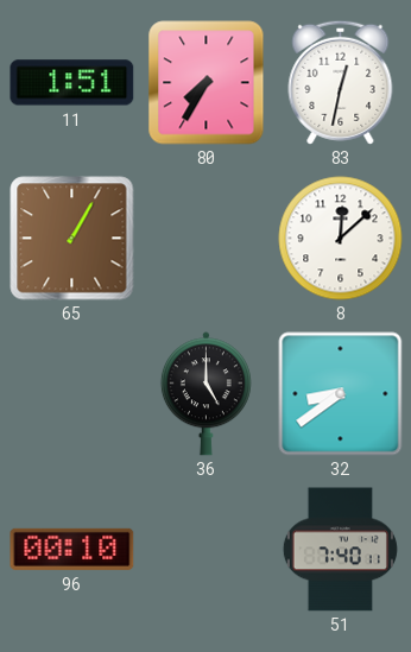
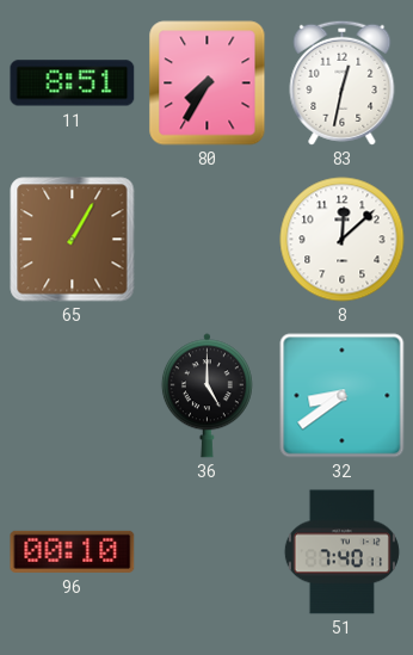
11: 1:51 -> 8:51 (73, 84)
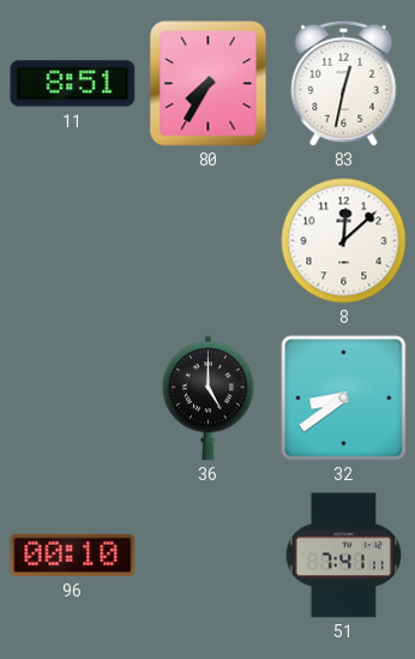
65: 1:05 -> none (73, 240)
51: 7:40 -> 7:41 (343, 556)
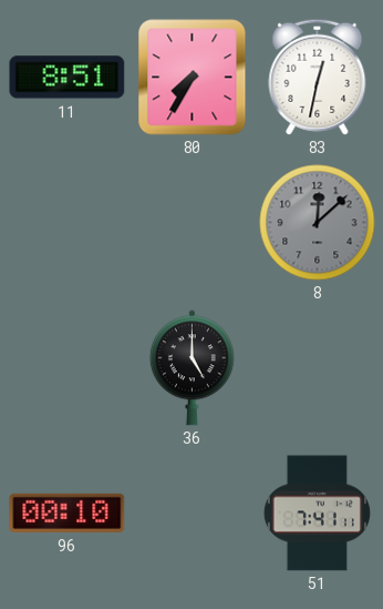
8 dial: white -> grey (318, 223)
32: 8:39 -> none (344, 399)
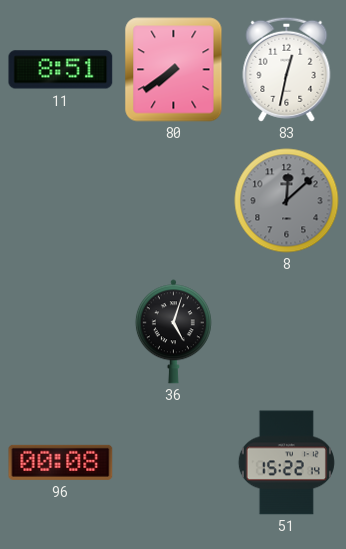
80: 7:35 -> 7:39 (174, 70)
36: 5:00 -> 5:03 (173, 332)
96: 00:10 -> 00:08 (61, 462)
51: 7:41 -> 15:22 (286, 463)
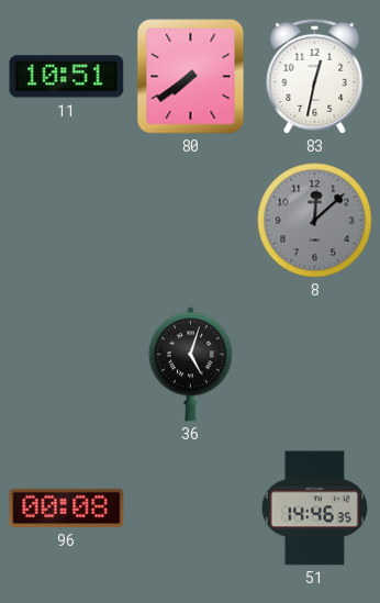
11: 8:51 -> 10:51 (67, 77)
51: 15:22 -> 14:46 (314, 509)
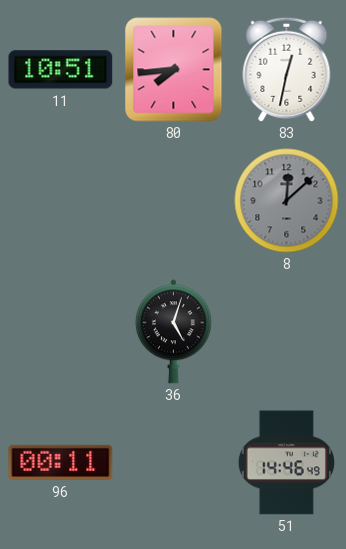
80: 7:39 -> 7:44 (174, 70)
96: 00:08 -> 00:11 (61, 462)
51: 14:46:35 -> 14:46:49 (286, 463)
